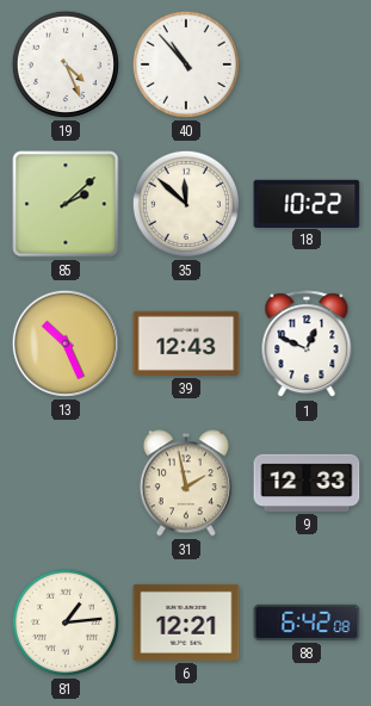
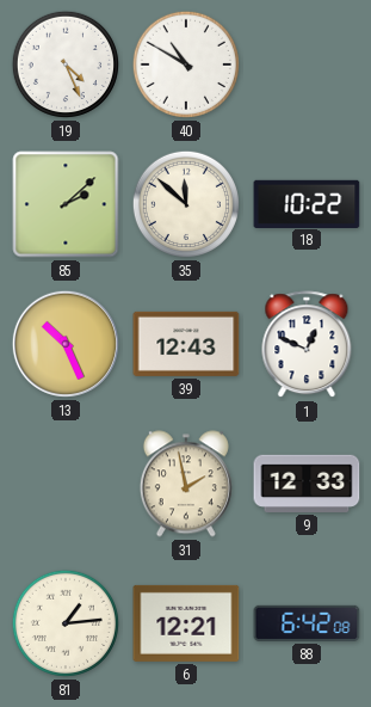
40: 10:53 -> 10:50 (186, 64)
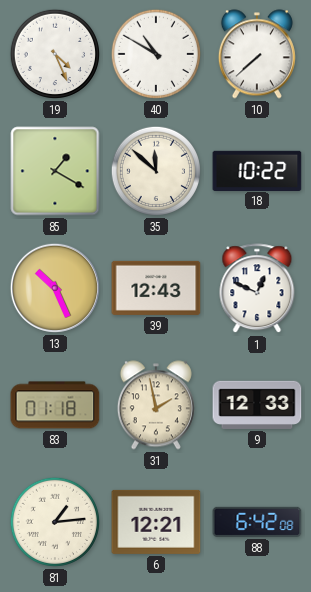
10: none -> 7:38 (257, 54)
85: 2:08 -> 1:20 (55, 171)
83: none -> 01:18 (55, 405)
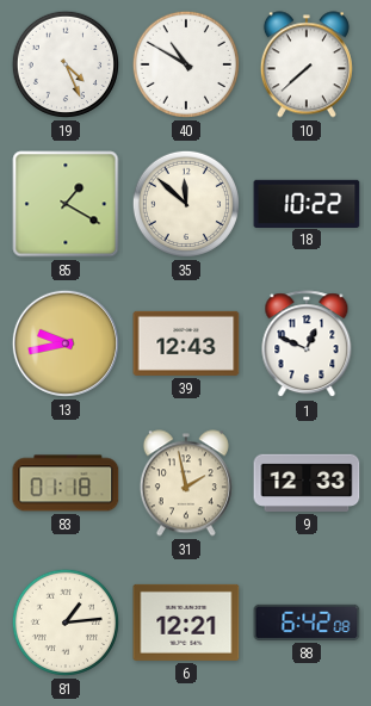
13: 10:26 -> 9:43 (66, 343)
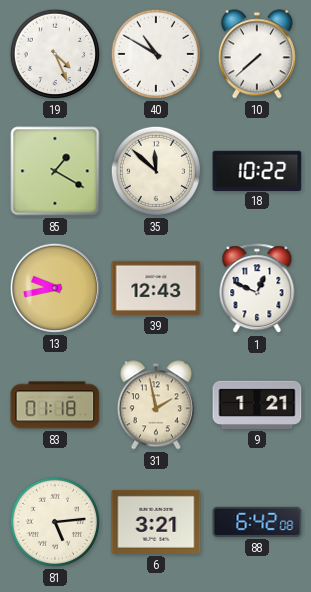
9: 12:33 -> 1:21 (257, 405)
81: 1:14 -> 5:14 (55, 522)
6: 12:21 -> 3:21 (156, 522)
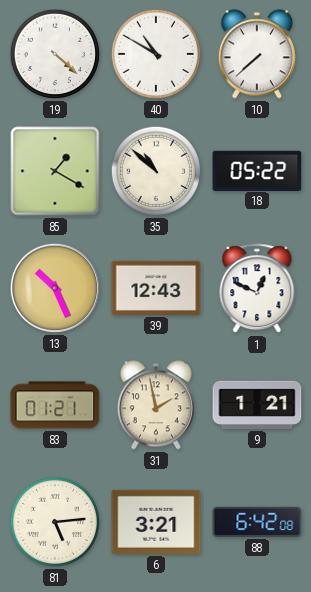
19: 4:26 -> 4:22 (55, 54)
35: 11:52 -> 10:52 (156, 171)
18: 10:22 -> 05:22 (257, 170)
13: 9:43 -> 10:26 (55, 288)
83: 01:18 -> 01:21 (55, 405)
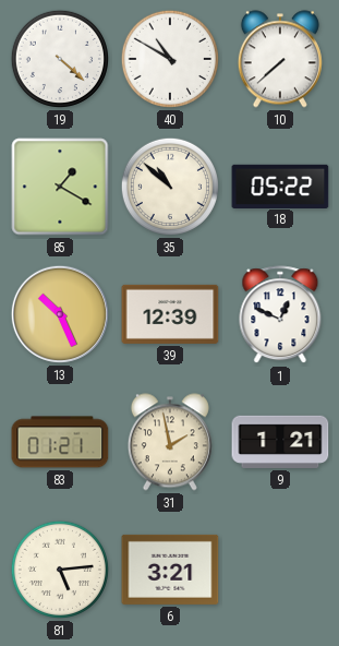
39: 12:43 -> 12:39 (170, 314)
88: 6:42 -> none (257, 522)
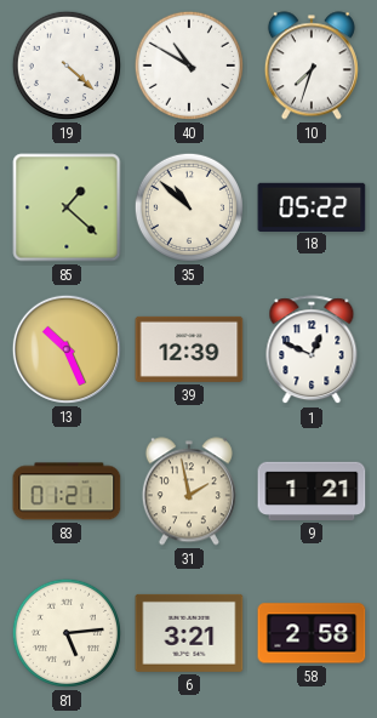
10: 7:38 -> 7:33 (312, 65)
85: 1:20 -> 1:22 (67, 207)
58: none -> 2:58 (312, 633)
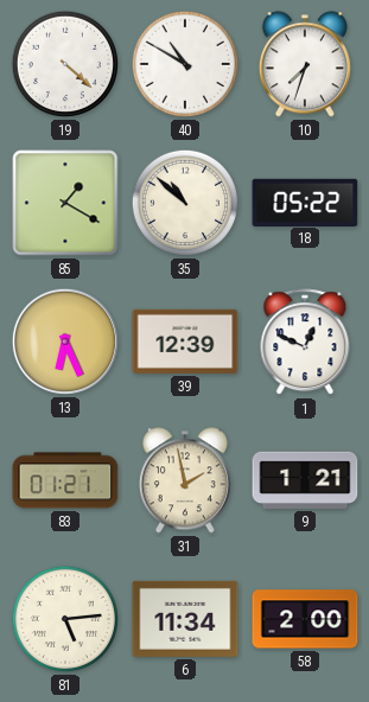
85: 1:22 -> 1:20 (65, 203)
13: 10:26 -> 6:26 (65, 342)
6: 3:21 -> 11:34 (185, 619)
58: 2:58 -> 2:00 (305, 619)
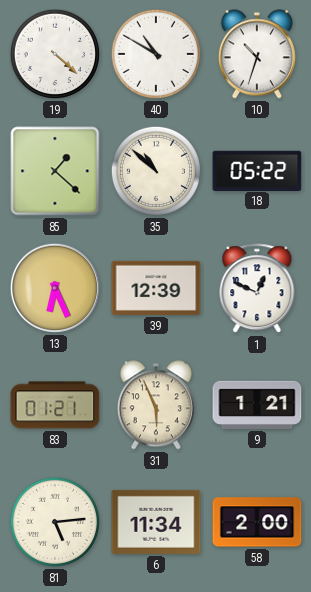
10: 7:33 -> 10:33 (257, 54)
85: 1:20 -> 1:22 (55, 171)
31: 1:58 -> 5:56 (156, 405)
